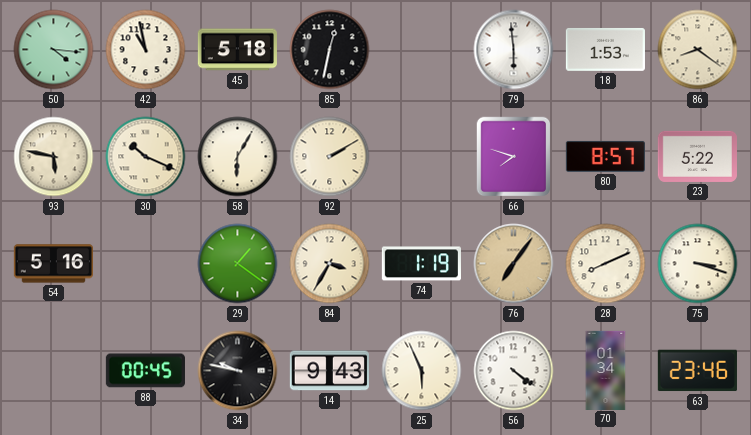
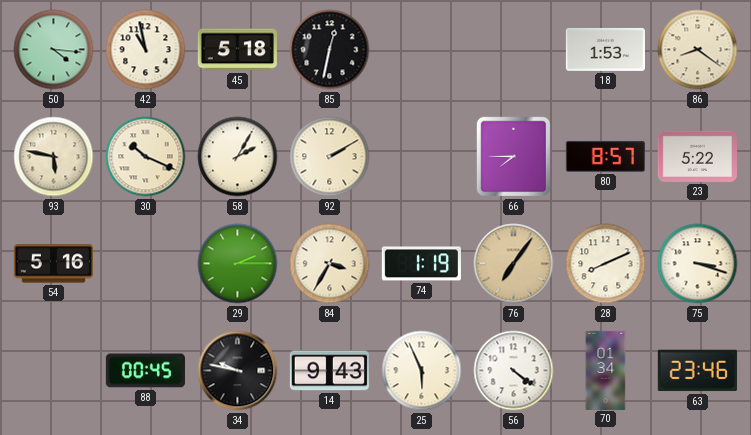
79: 5:59 -> none (514, 50)
58: 6:05 -> 2:05 (238, 157)
66: 7:48 -> 7:45 (514, 157)
29: 1:21 -> 2:15 (238, 264)
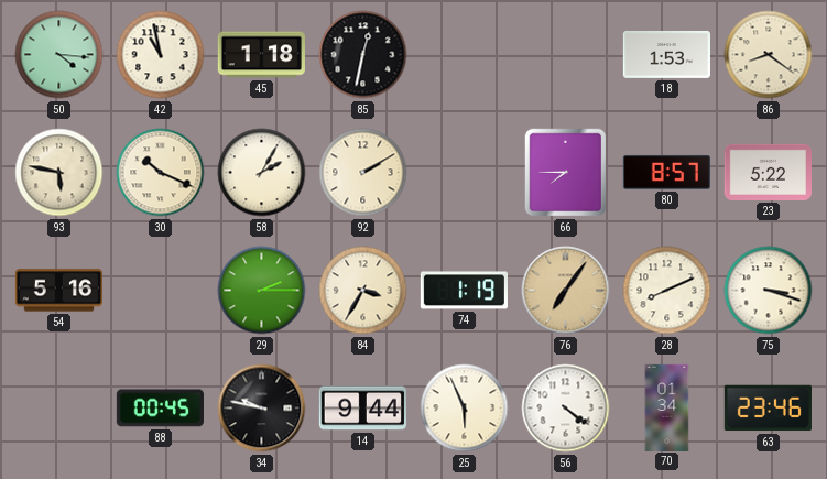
45: 5:18 -> 1:18 (261, 55)
14: 9:43 -> 9:44 (362, 409)
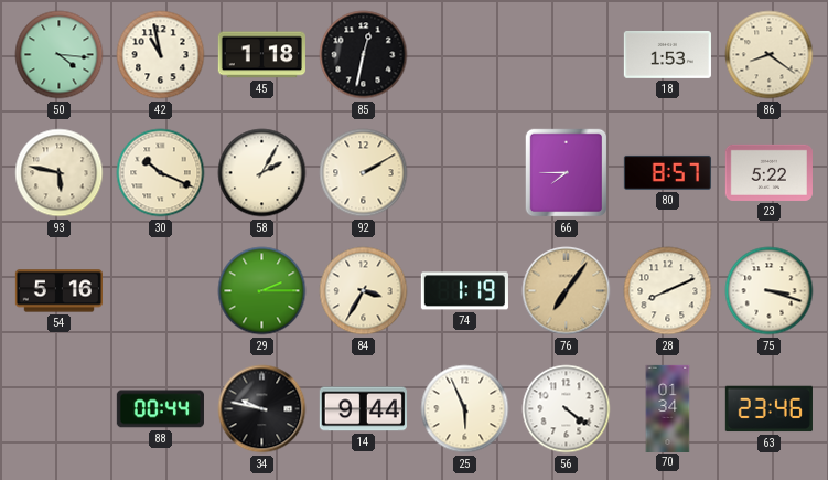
88: 00:45 -> 00:44 (160, 409)
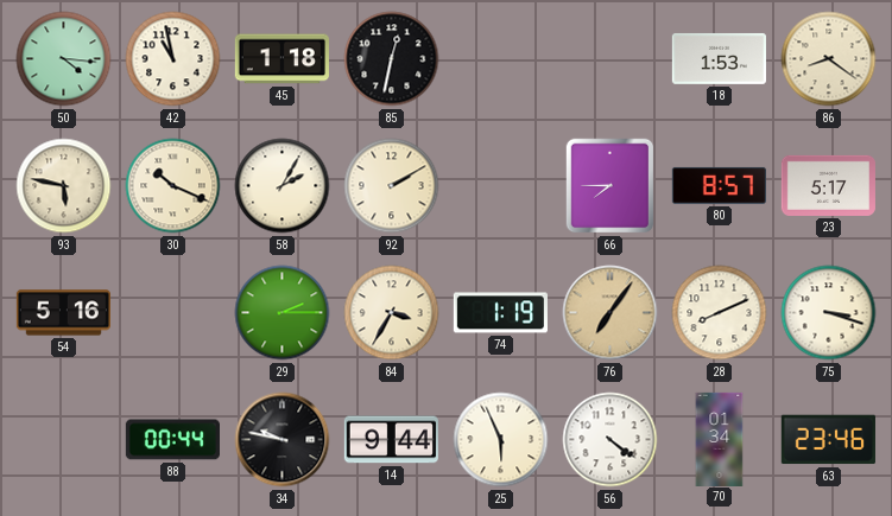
23: 5:22 -> 5:17 (828, 185)
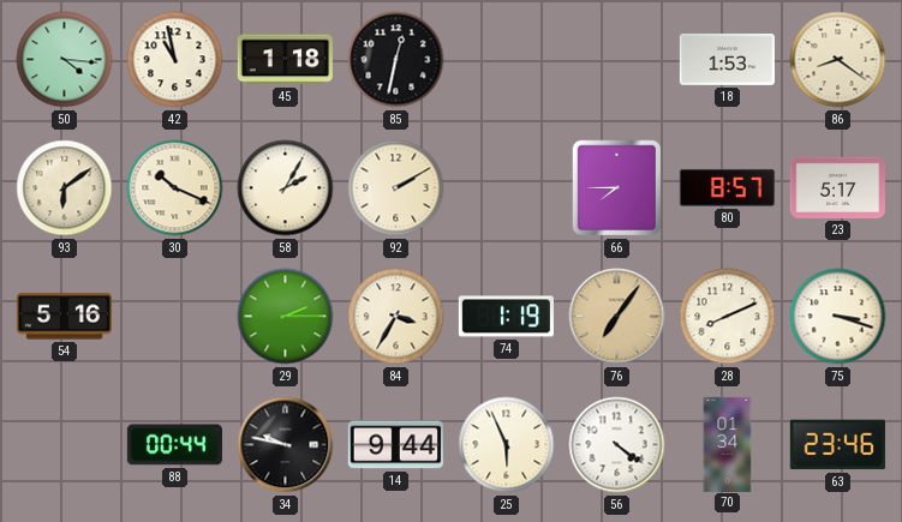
93: 5:47 -> 6:09 (65, 188)
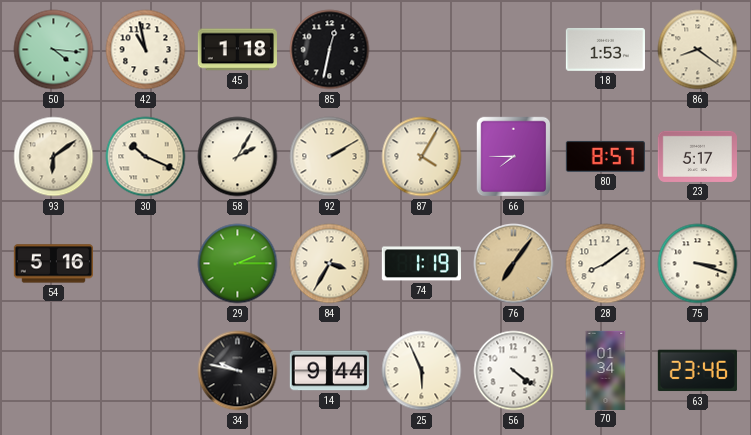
87: none -> 4:05 (422, 157)
28: 8:11 -> 8:09 (606, 264)
88: 00:44 -> none (174, 445)
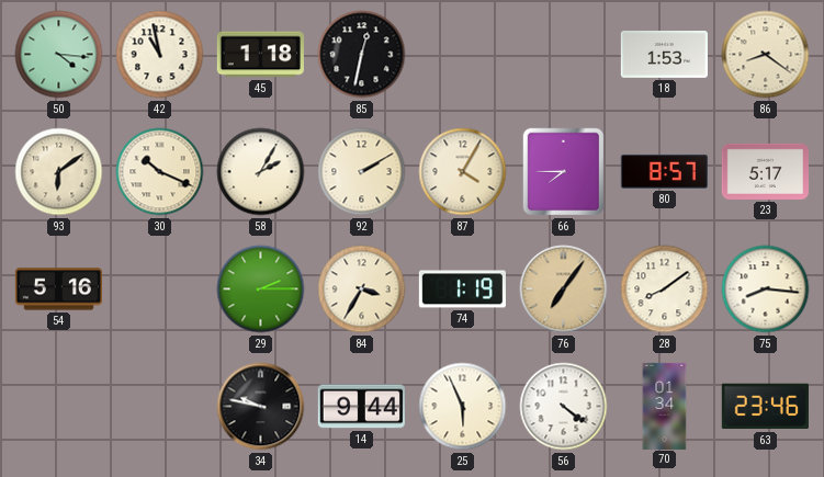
75: 3:18 -> 8:16 (766, 289)
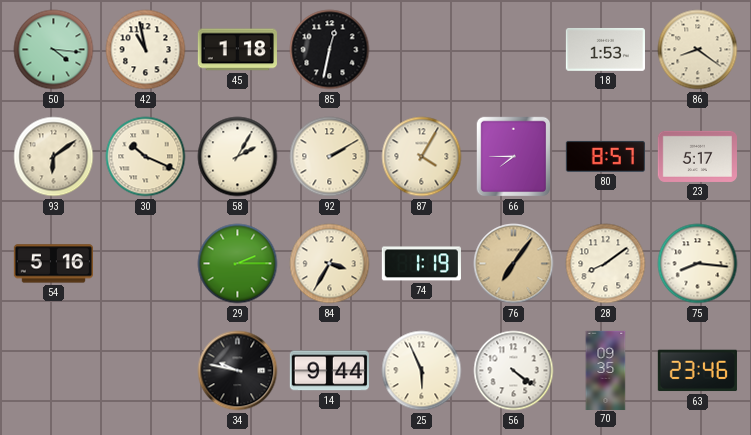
70: 01:34 -> 09:35 (606, 370)
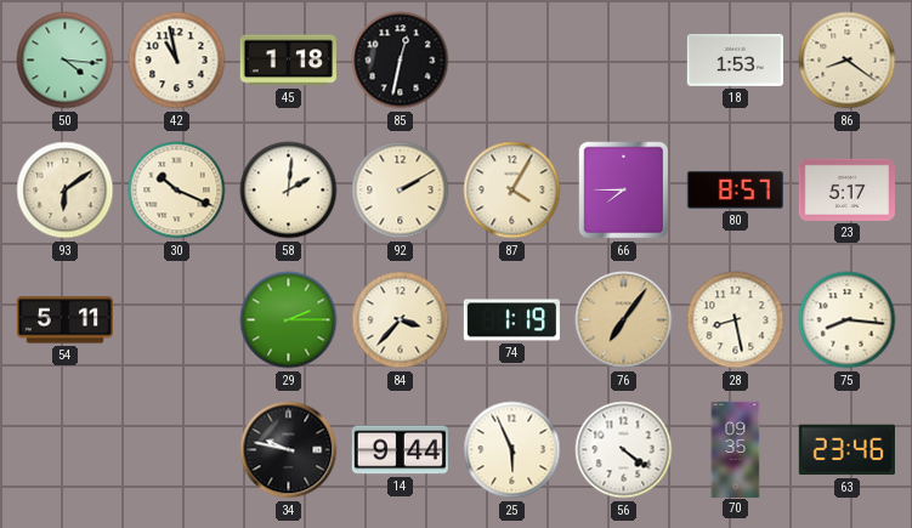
58: 2:05 -> 2:01 (289, 191)
54: 5:16 -> 5:11 (64, 320)
84: 3:35 -> 3:37 (401, 320)
28: 8:09 -> 8:28 (736, 320)
